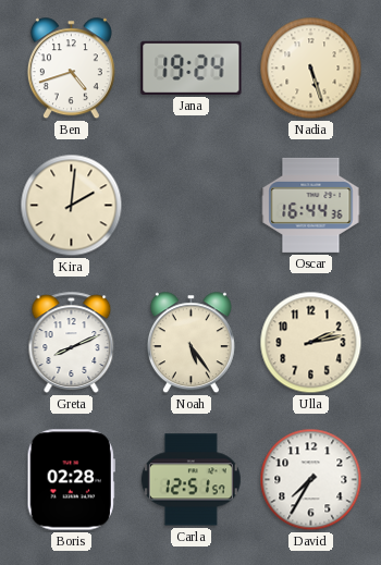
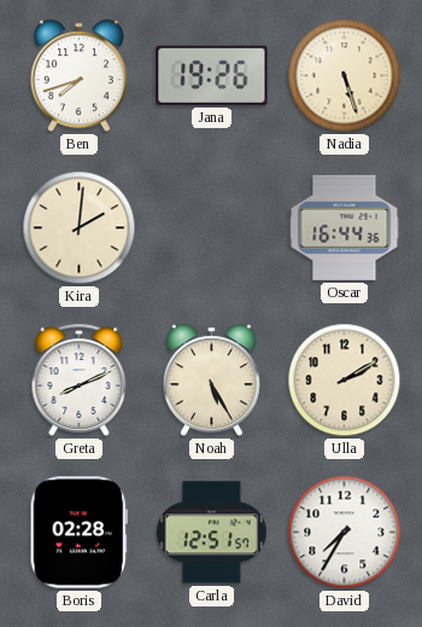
Ben: 4:42 -> 7:42 (78, 76)
Jana: 19:24 -> 19:26 (212, 75)
Noah: 5:24 -> 5:25 (211, 381)
Ulla: 2:13 -> 2:10 (345, 381)
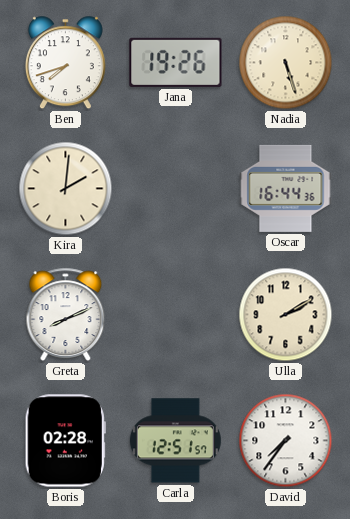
Noah: 5:25 -> none (211, 381)
David: 7:35 -> 7:36 (286, 441)
